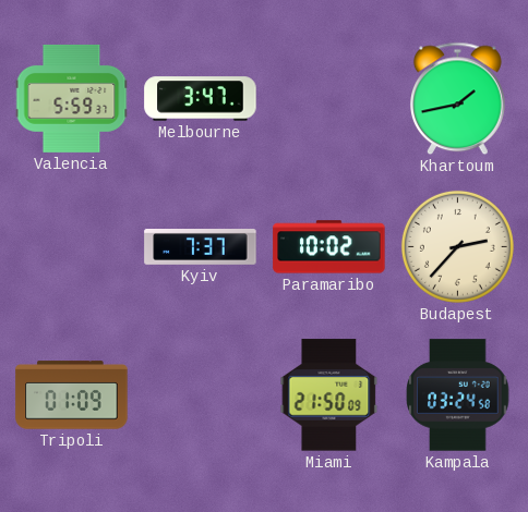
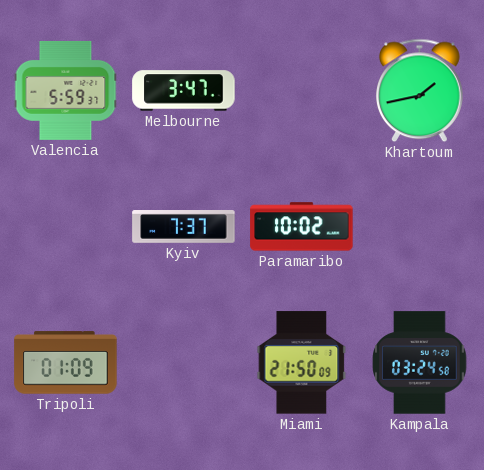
Budapest: 2:37 -> none (457, 246)
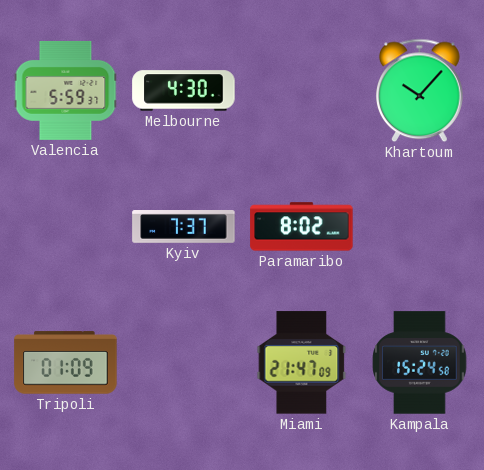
Melbourne: 3:47 -> 4:30 (184, 91)
Khartoum: 1:43 -> 10:07 (420, 91)
Paramaribo: 10:02 -> 8:02 (302, 227)
Miami: 21:50 -> 21:47 (302, 363)
Kampala: 03:24 -> 15:24 (420, 363)
